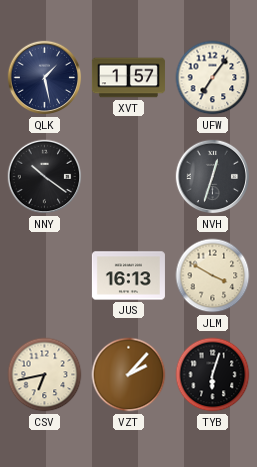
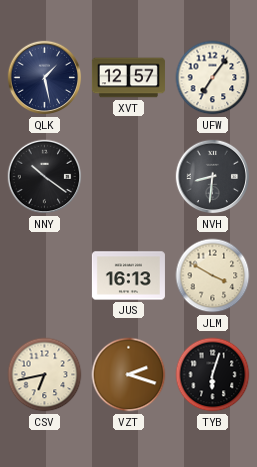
XVT: 1:57 -> 12:57 (128, 78)
NVH: 12:33 -> 8:31 (213, 177)
VZT: 2:07 -> 2:18 (129, 375)
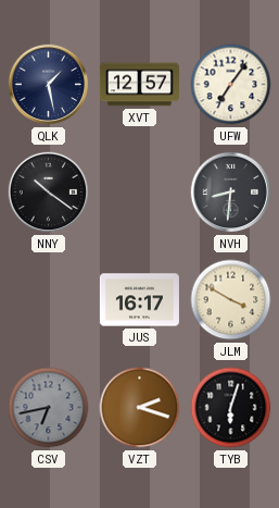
JUS: 16:13 -> 16:17 (139, 300)
CSV dial: cream -> grey (49, 408)
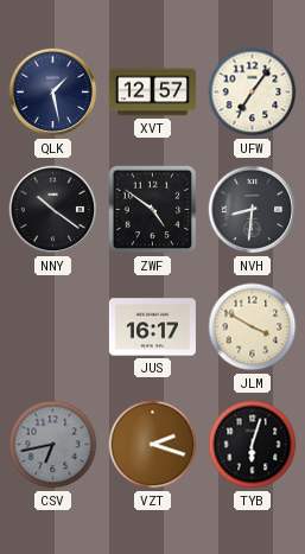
ZWF: none -> 4:51 (153, 210)
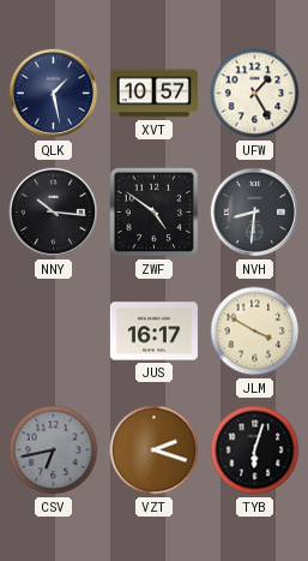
XVT: 12:57 -> 10:57 (153, 94)
UFW: 7:06 -> 1:25 (255, 94)
NNY: 10:21 -> 10:16 (54, 213)
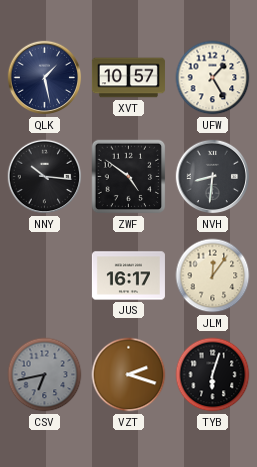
JLM: 3:50 -> 12:06 (213, 276)
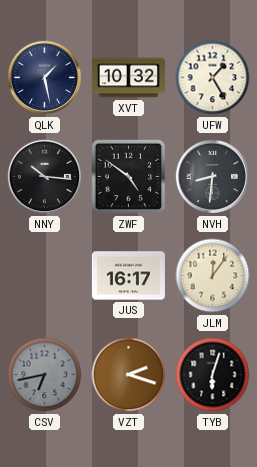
XVT: 10:57 -> 10:32 (128, 78)
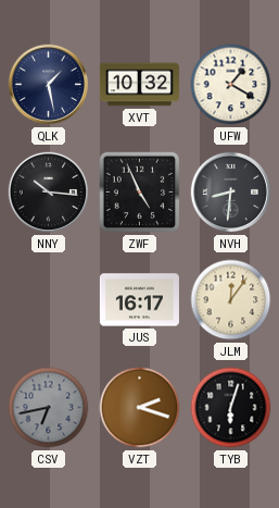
UFW: 1:25 -> 1:20 (231, 85)
ZWF: 4:51 -> 4:56 (140, 193)
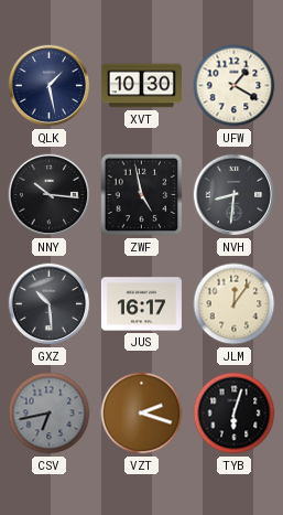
XVT: 10:32 -> 10:30 (141, 86)
ZWF: 4:56 -> 4:58 (142, 195)
GXZ: none -> 10:29 (50, 304)
